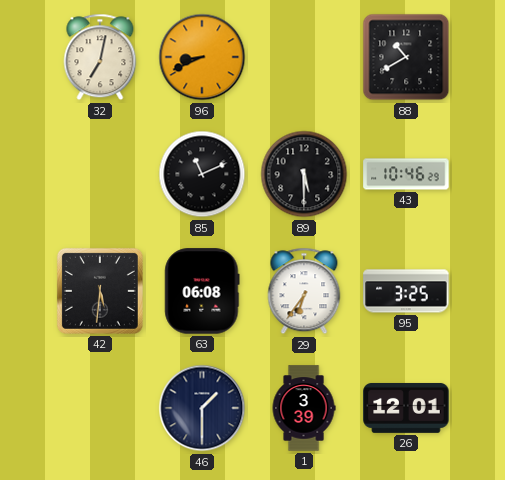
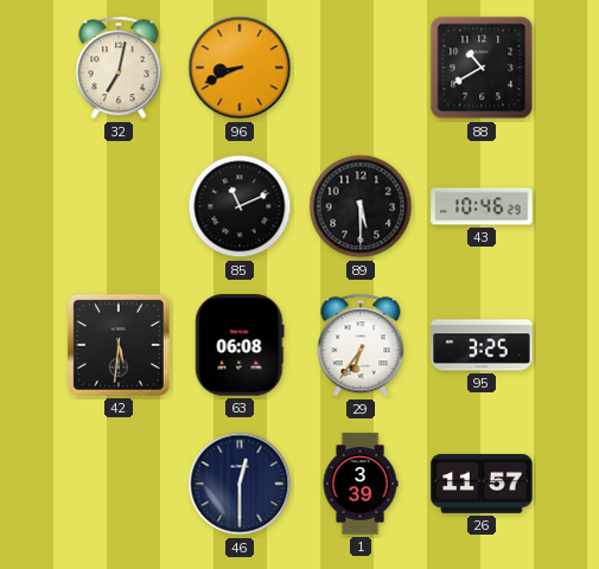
46: 1:30 -> 12:30 (240, 484)
26: 12:01 -> 11:57 (482, 484)
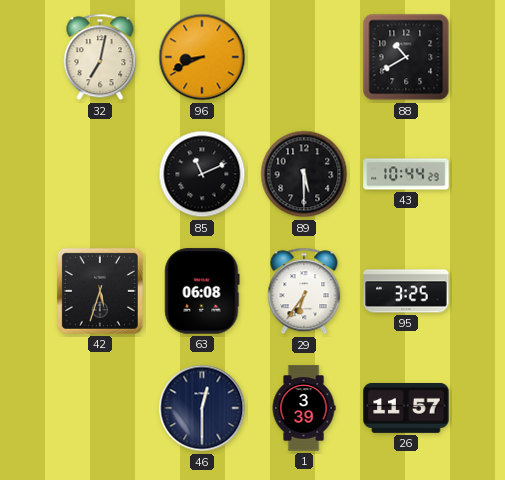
43: 10:46 -> 10:44 (406, 174)
42: 5:31 -> 5:33 (100, 291)
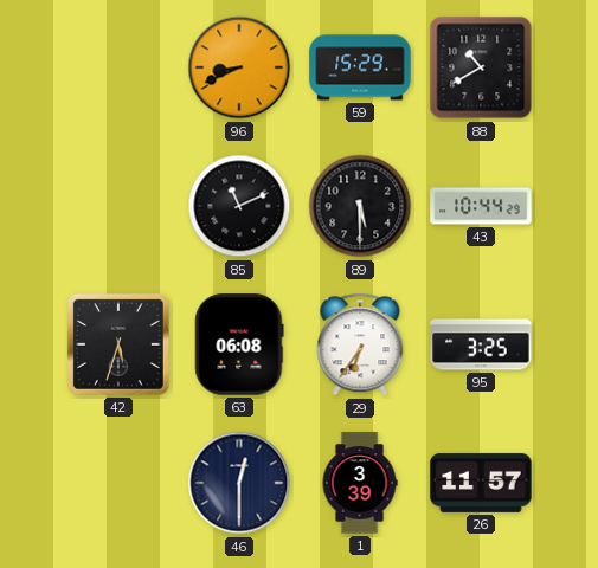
32: 7:02 -> none (100, 57)
59: none -> 15:29 (360, 67)
